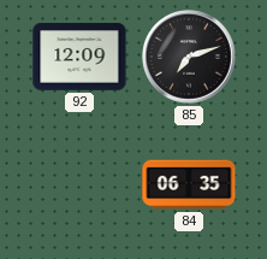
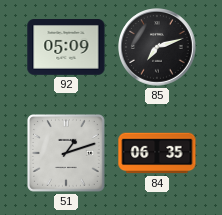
92: 12:09 -> 05:09 (66, 47)
51: none -> 1:12 (67, 154)
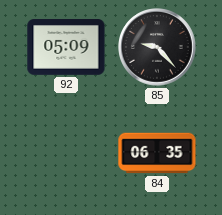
85: 7:12 -> 9:23 (157, 47)
51: 1:12 -> none (67, 154)
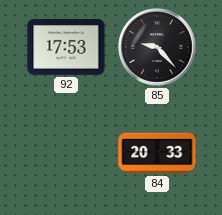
92: 05:09 -> 17:53 (66, 47)
84: 06:35 -> 20:33 (157, 153)
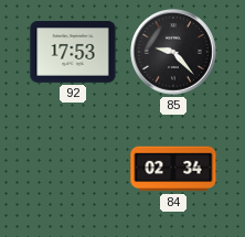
84: 20:33 -> 02:34 (173, 169)
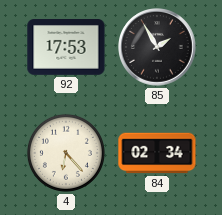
85: 9:23 -> 1:55 (157, 47)
4: none -> 6:23 (66, 153)
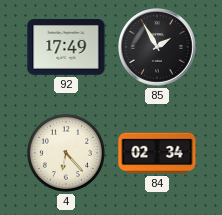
92: 17:53 -> 17:49 (66, 47)
